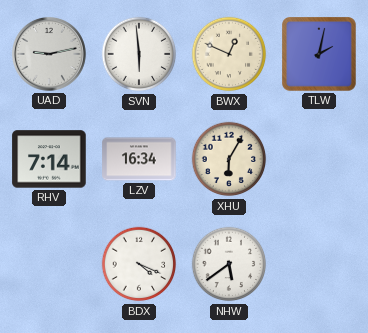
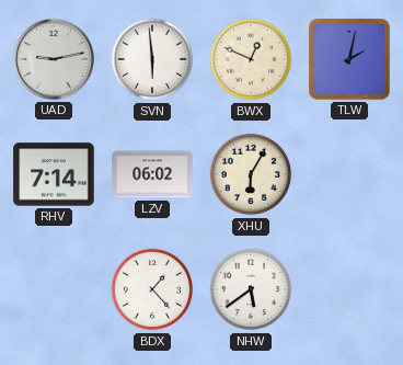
LZV: 16:34 -> 06:02 (152, 174)
BDX: 4:19 -> 1:23 (152, 289)
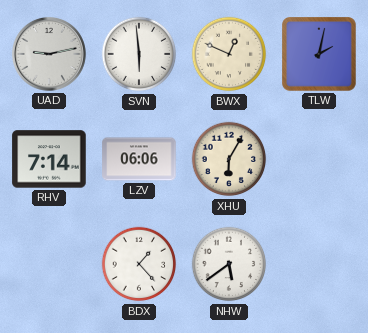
LZV: 06:02 -> 06:06 (139, 159)
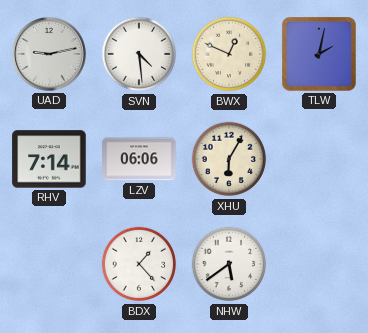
SVN: 5:59 -> 4:29 (139, 54)
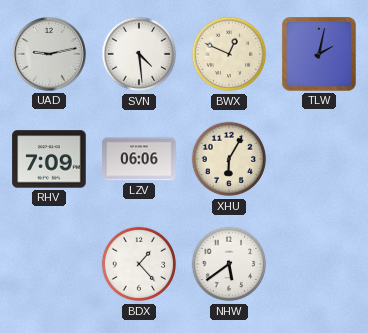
RHV: 7:14 -> 7:09 (49, 159)
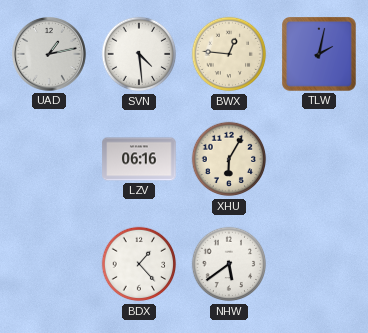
UAD: 9:13 -> 1:13 (49, 54)
BWX: 12:49 -> 12:46 (229, 54)
RHV: 7:09 -> none (49, 159)
LZV: 06:06 -> 06:16 (139, 159)
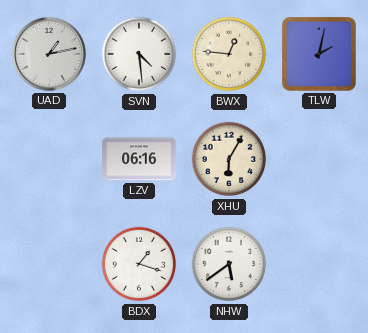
BDX: 1:23 -> 1:18 (139, 264)
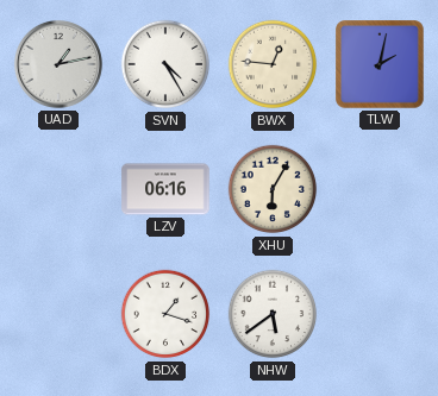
SVN: 4:29 -> 4:25 (165, 64)
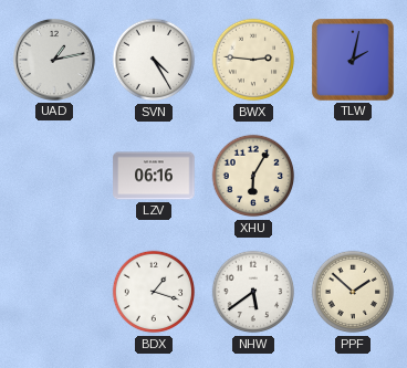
BWX: 12:46 -> 2:46 (253, 60)
PPF: none -> 1:52 (353, 292)
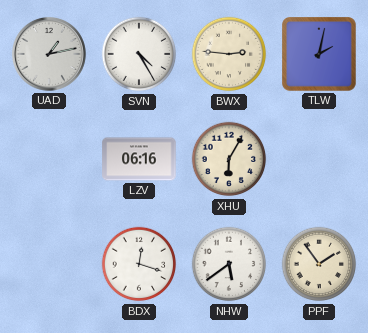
BDX: 1:18 -> 12:18 (139, 264)
PPF: 1:52 -> 1:54 (319, 264)
